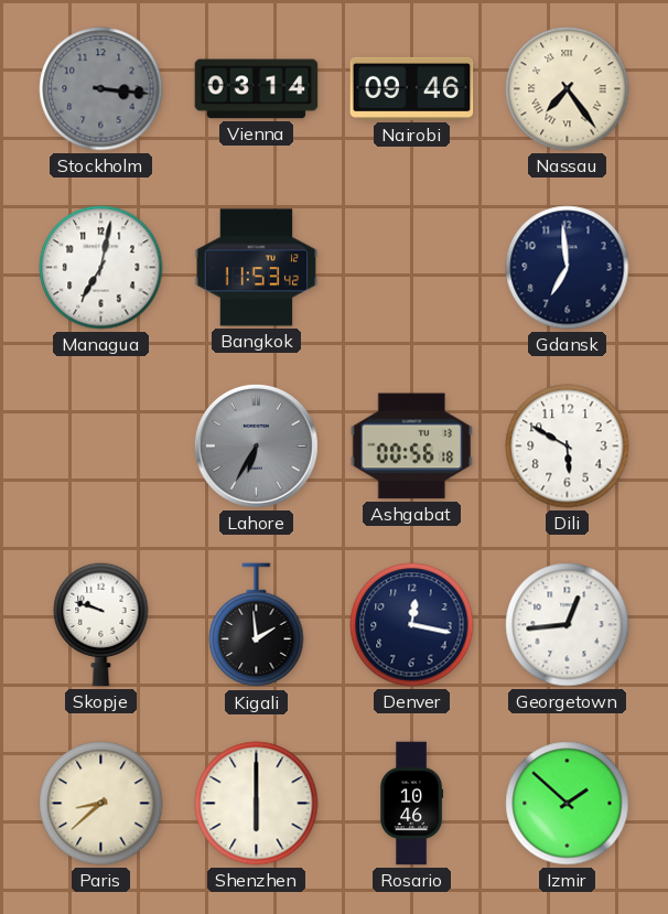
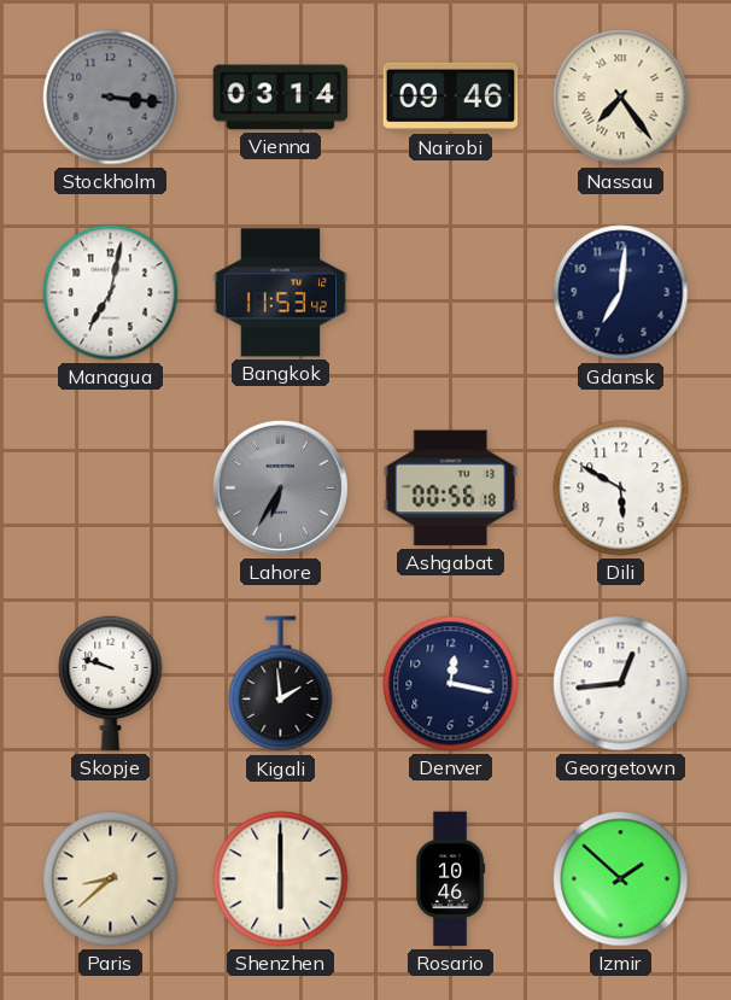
Gdansk: 6:59 -> 7:01 (621, 293)
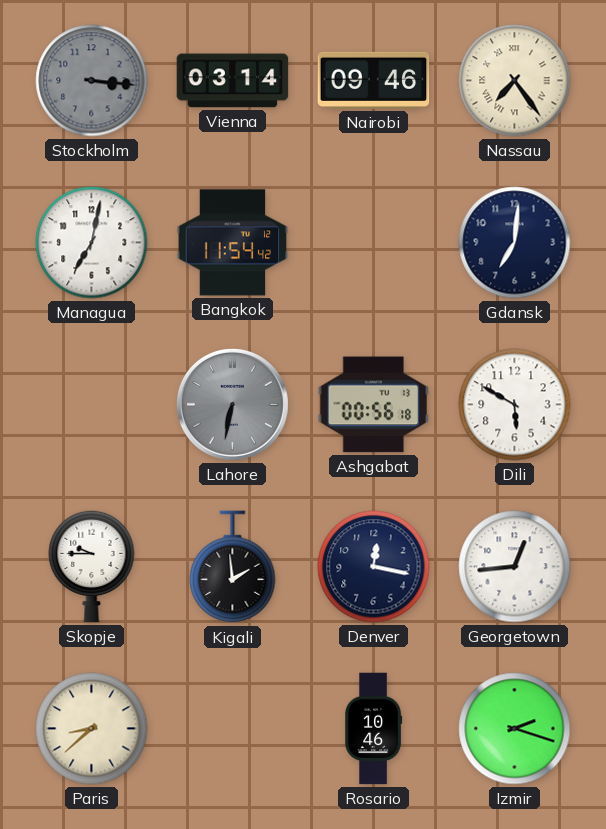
Bangkok: 11:53 -> 11:54 (233, 243)
Lahore: 6:35 -> 6:32 (232, 404)
Skopje: 9:48 -> 9:45 (92, 566)
Shenzhen: 6:00 -> none (281, 879)
Izmir: 1:52 -> 2:18 (515, 729)
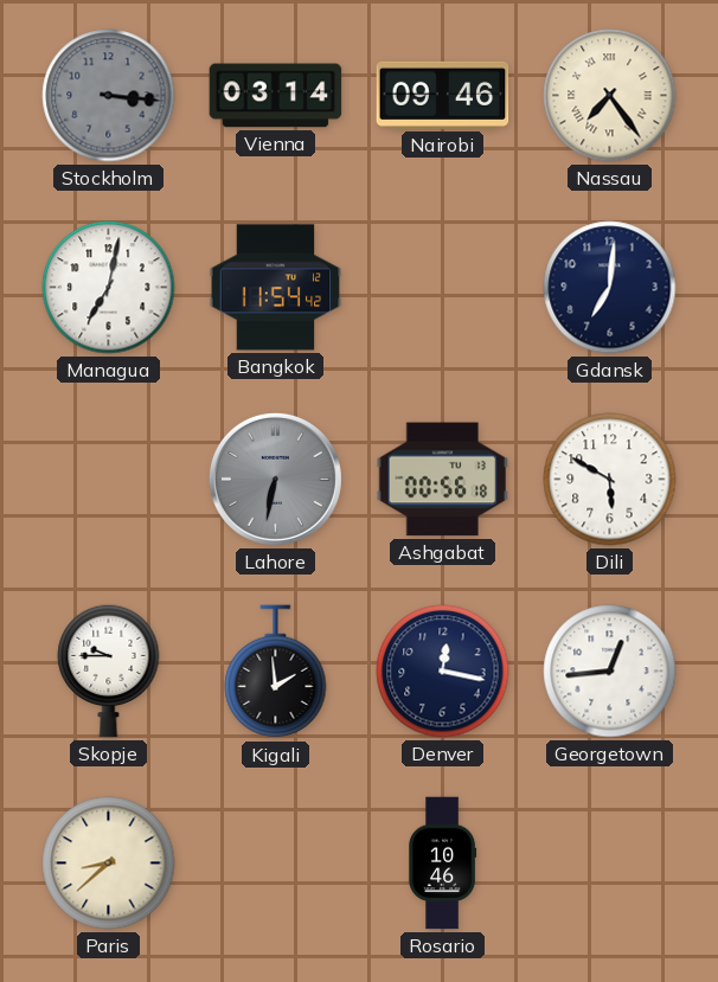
Izmir: 2:18 -> none (515, 729)
